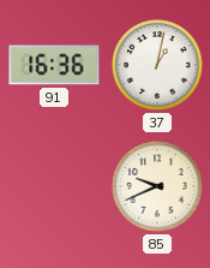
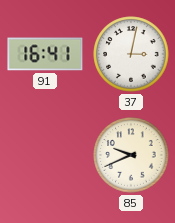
91: 16:36 -> 16:41 (45, 54)
37: 1:02 -> 3:02 (131, 54)
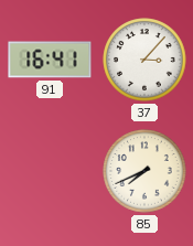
37: 3:02 -> 3:07 (144, 60)
85: 9:41 -> 7:41 (144, 171)
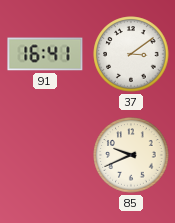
37: 3:07 -> 3:09 (131, 54)
85: 7:41 -> 9:41 (131, 155)
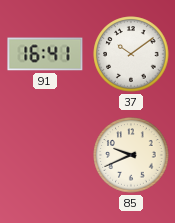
37: 3:09 -> 10:09 (131, 54)
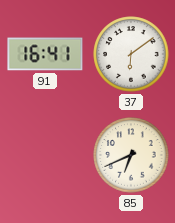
37: 10:09 -> 6:09 (131, 54)
85: 9:41 -> 6:41 (131, 155)
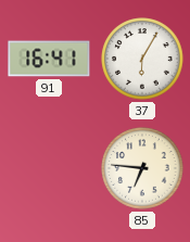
37: 6:09 -> 6:05 (142, 59)
85: 6:41 -> 6:46 (142, 168)
